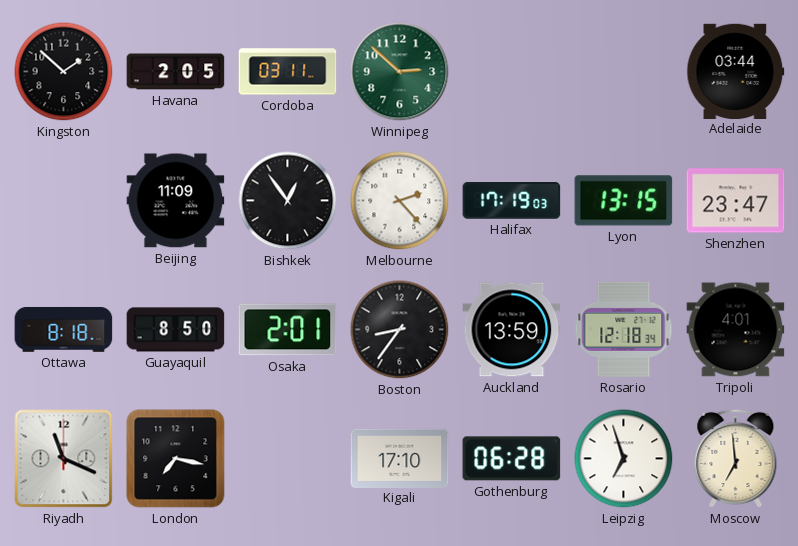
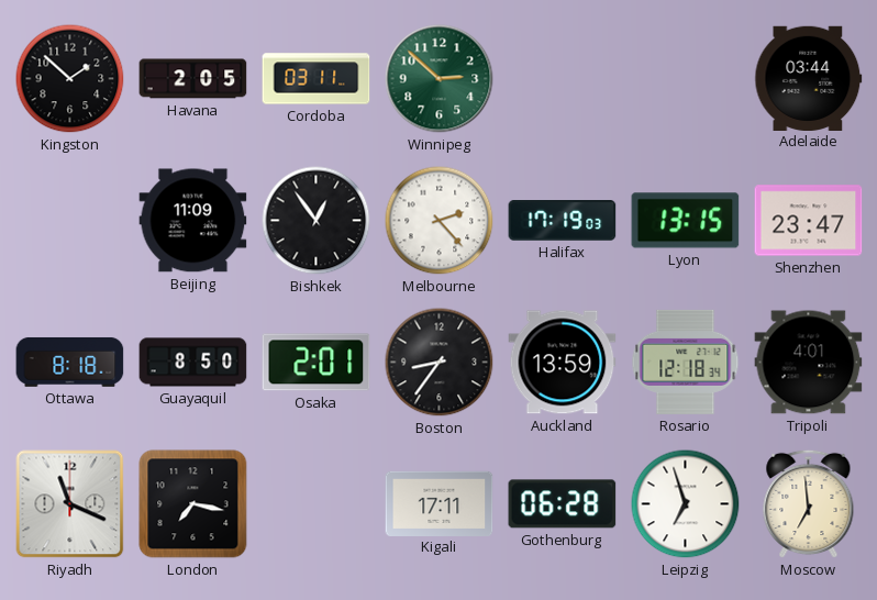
Kigali: 17:10 -> 17:11 (440, 503)
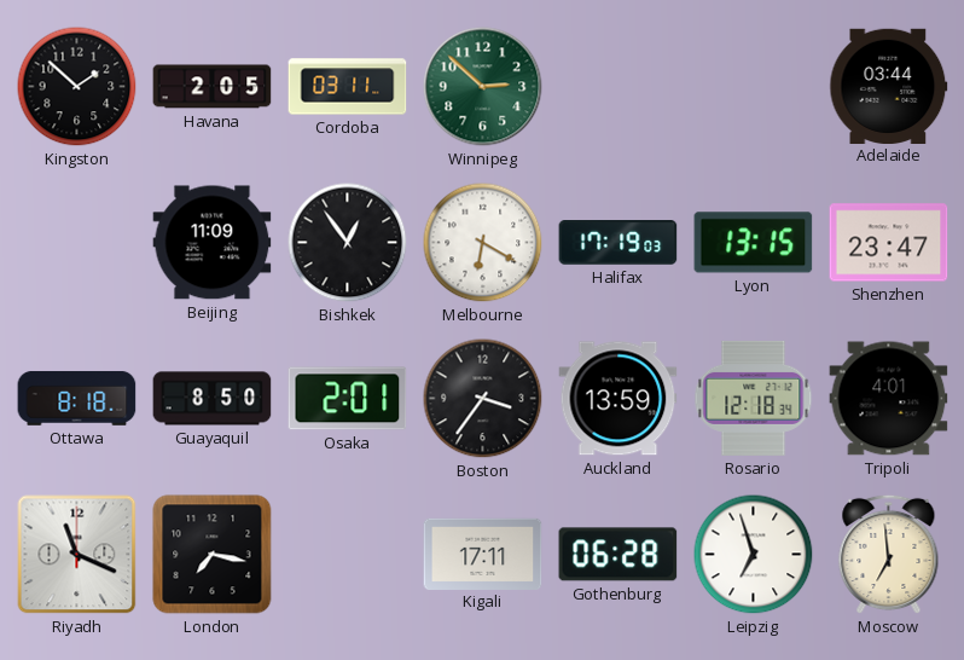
Melbourne: 2:23 -> 6:20 (483, 243)
Boston: 8:36 -> 3:36 (483, 399)
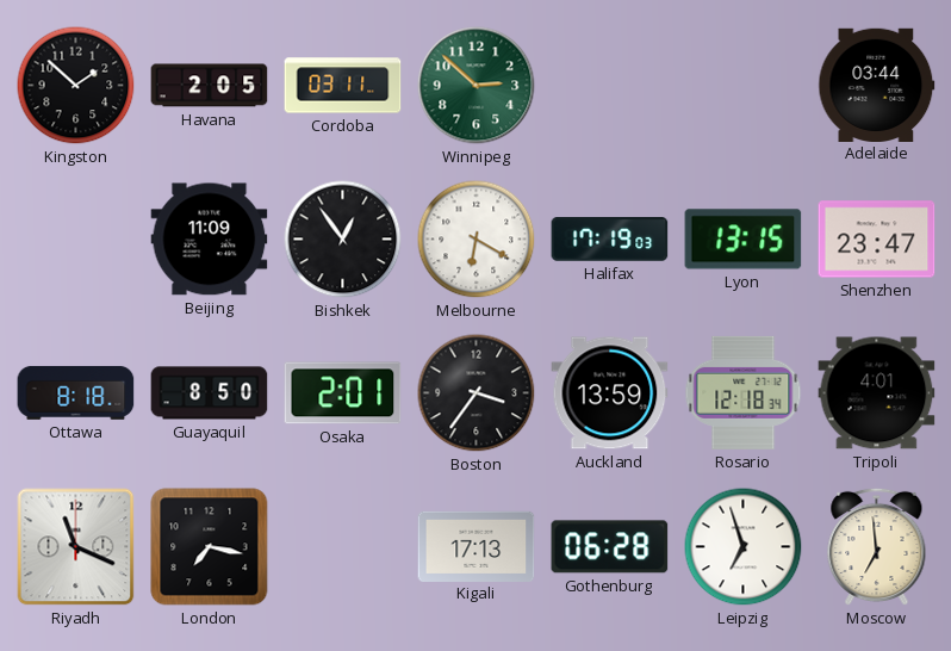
Kigali: 17:11 -> 17:13 (477, 546)
